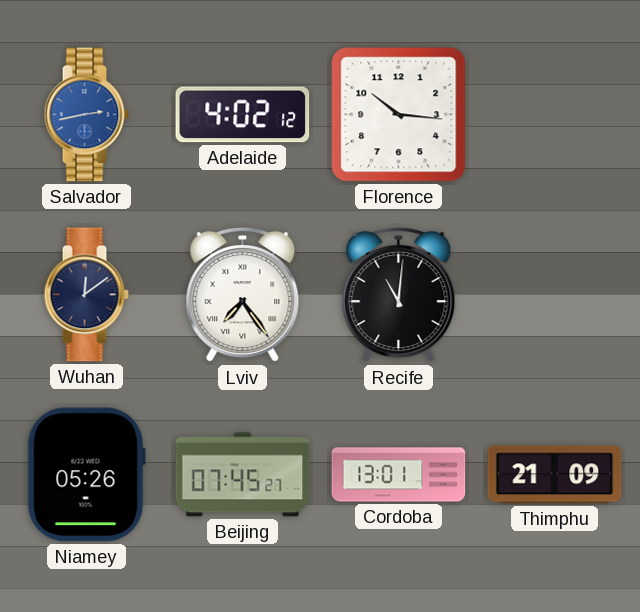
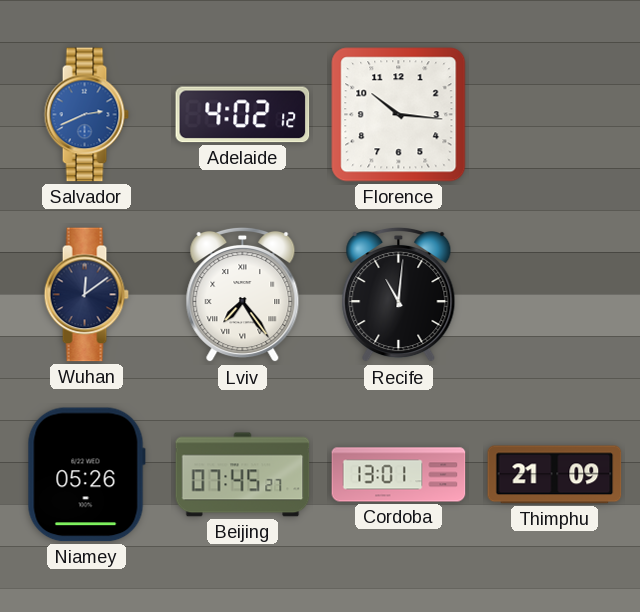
Salvador: 2:43 -> 2:41 (86, 115)
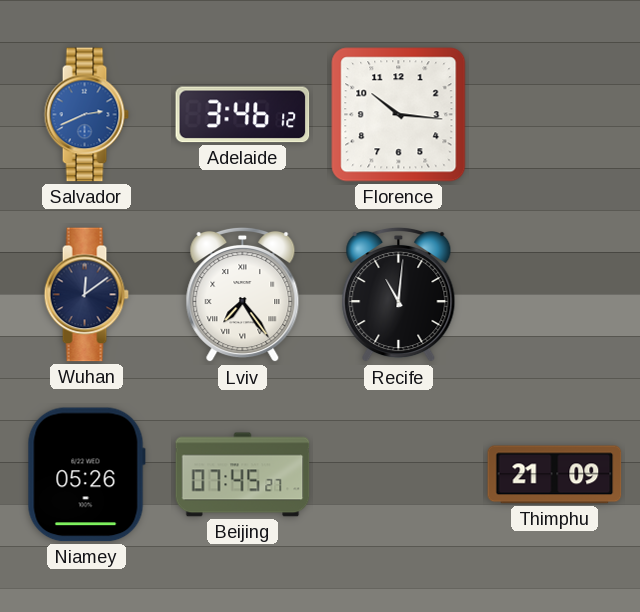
Adelaide: 4:02 -> 3:46 (243, 115)
Cordoba: 13:01 -> none (399, 475)
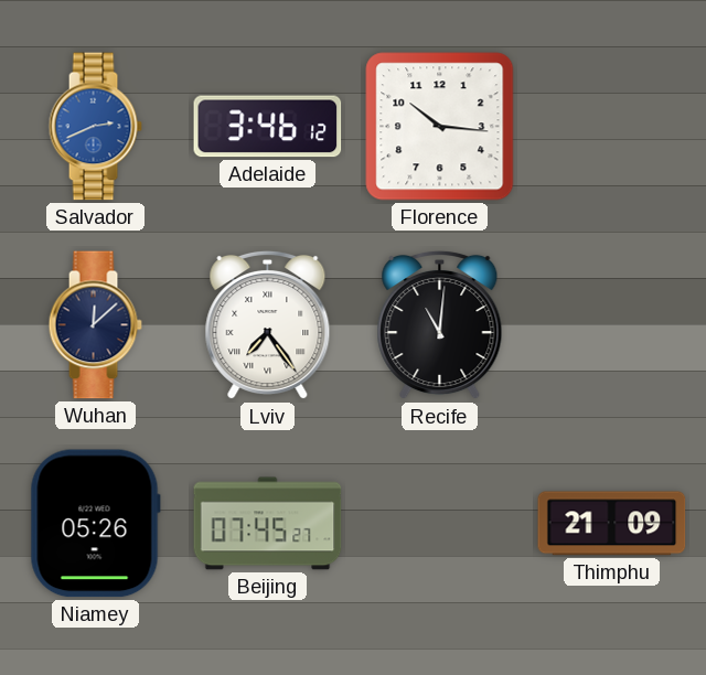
Wuhan: 12:09 -> 12:08 (95, 325)
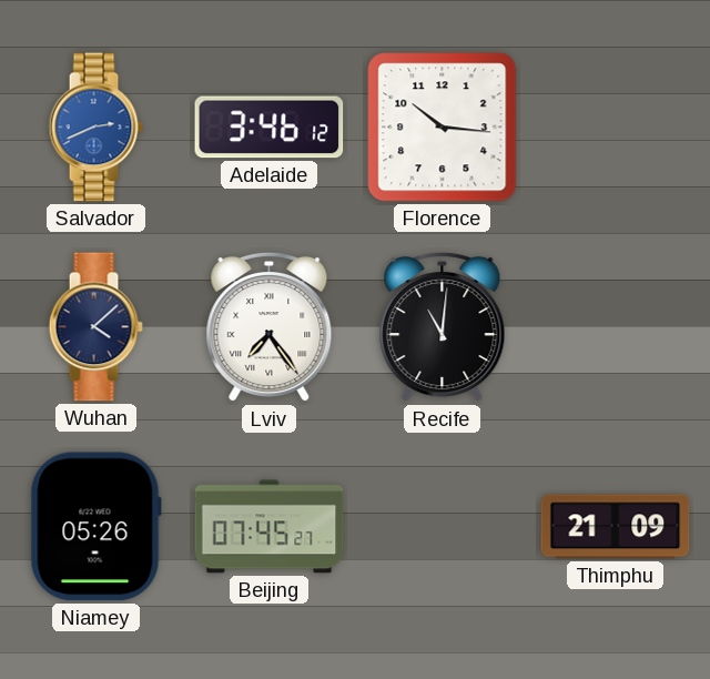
Wuhan: 12:08 -> 4:08 (95, 327)
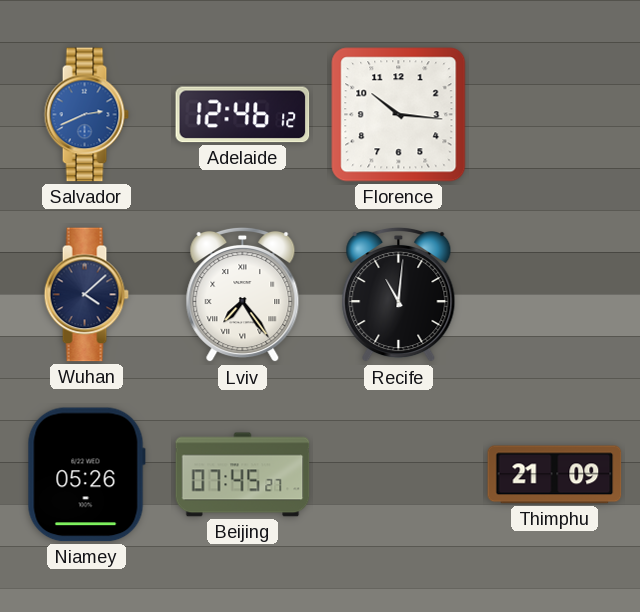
Adelaide: 3:46 -> 12:46 (243, 115)
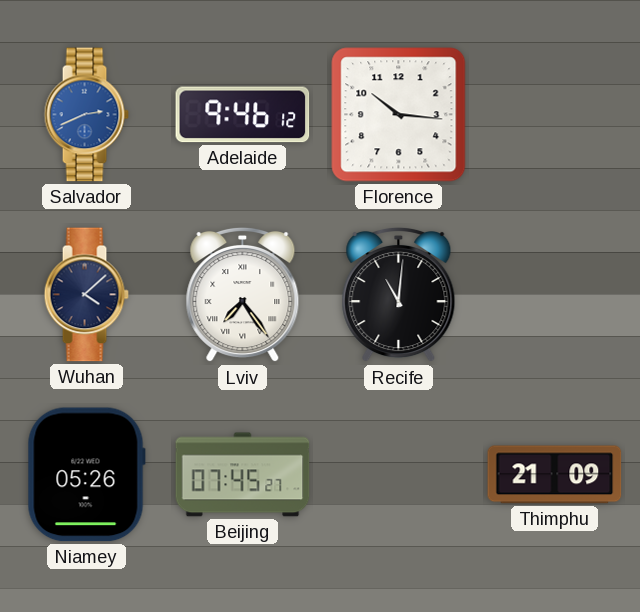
Adelaide: 12:46 -> 9:46 (243, 115)
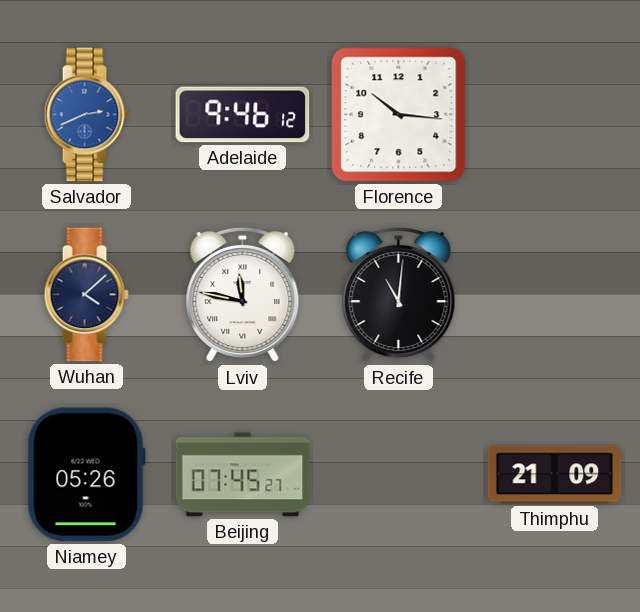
Lviv: 7:24 -> 11:47 (243, 295)
